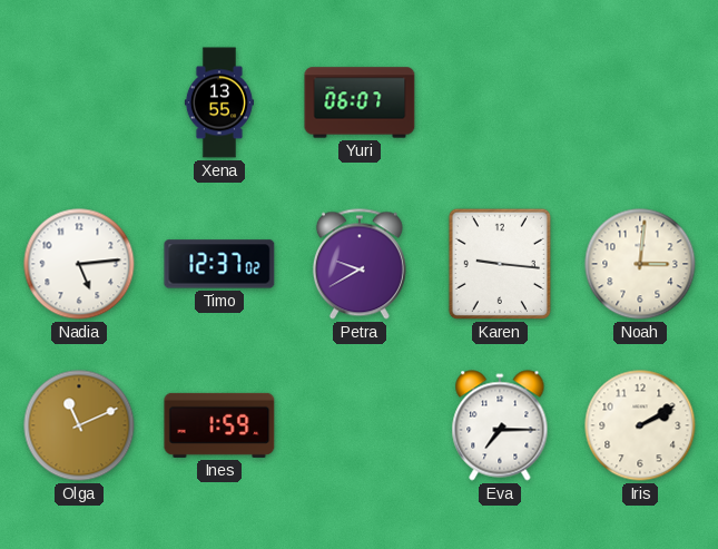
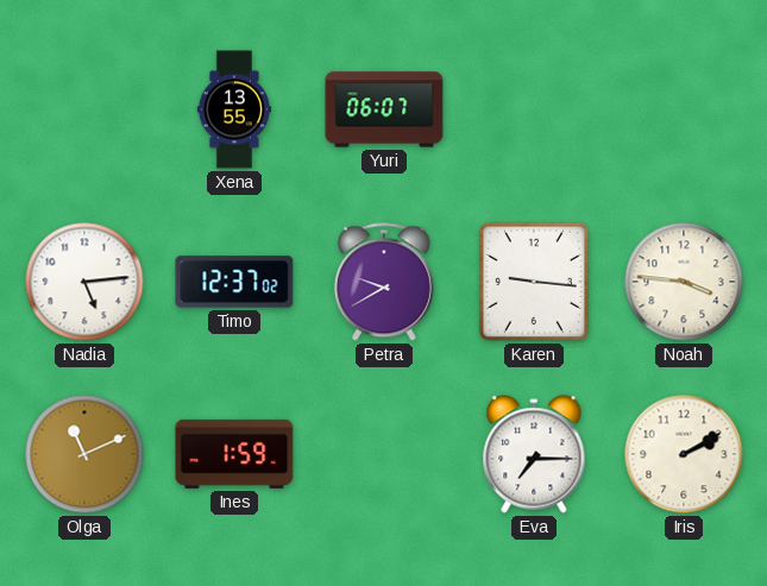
Noah: 3:01 -> 3:46 (684, 282)
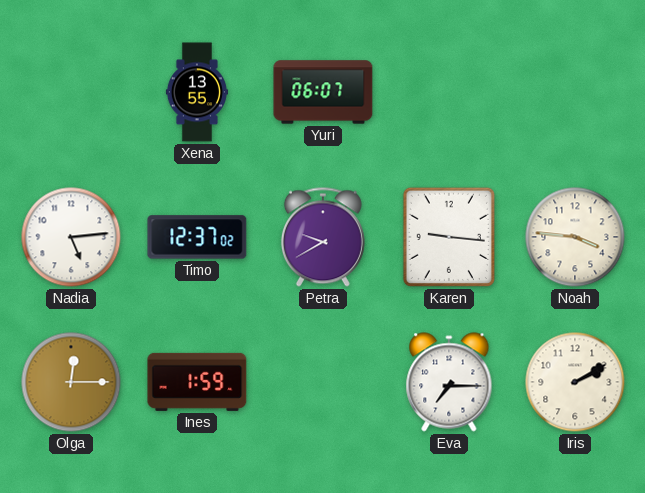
Olga: 11:11 -> 12:15 (71, 382)
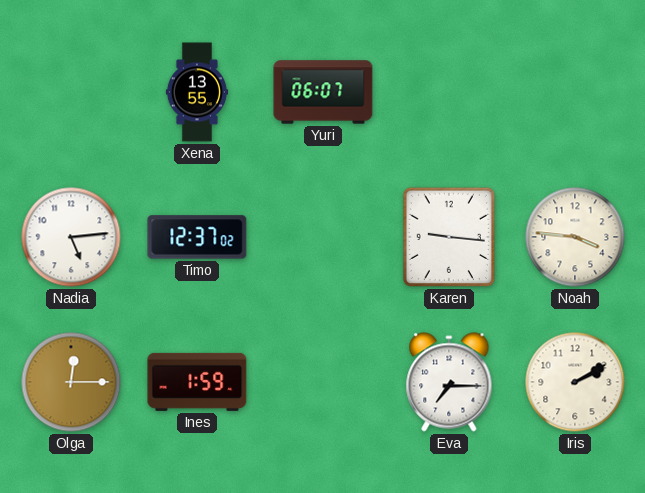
Petra: 9:40 -> none (323, 237)
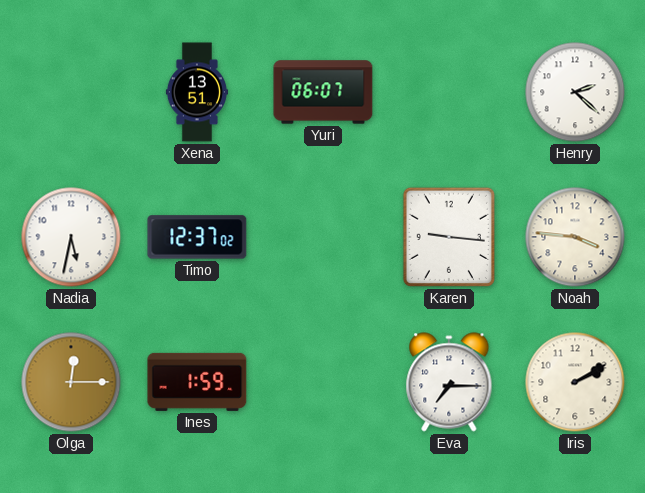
Xena: 13:55 -> 13:51 (197, 92)
Henry: none -> 2:22 (575, 92)
Nadia: 5:14 -> 5:32 (71, 237)
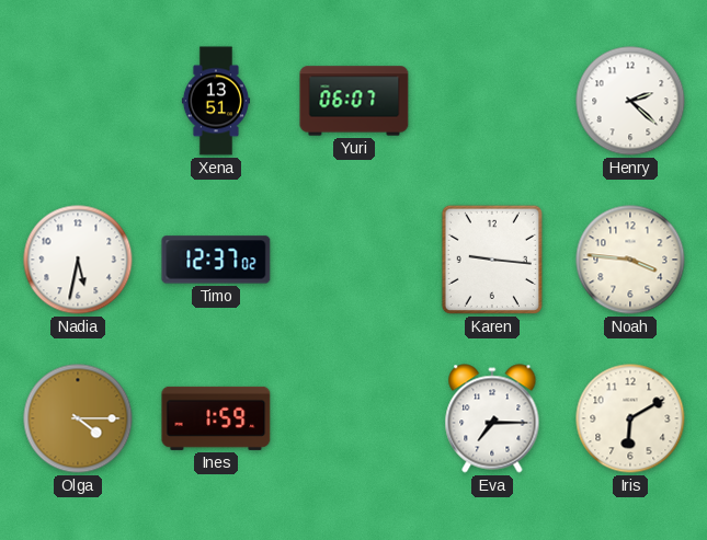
Olga: 12:15 -> 4:15 (78, 418)
Iris: 2:10 -> 6:10 (630, 418)
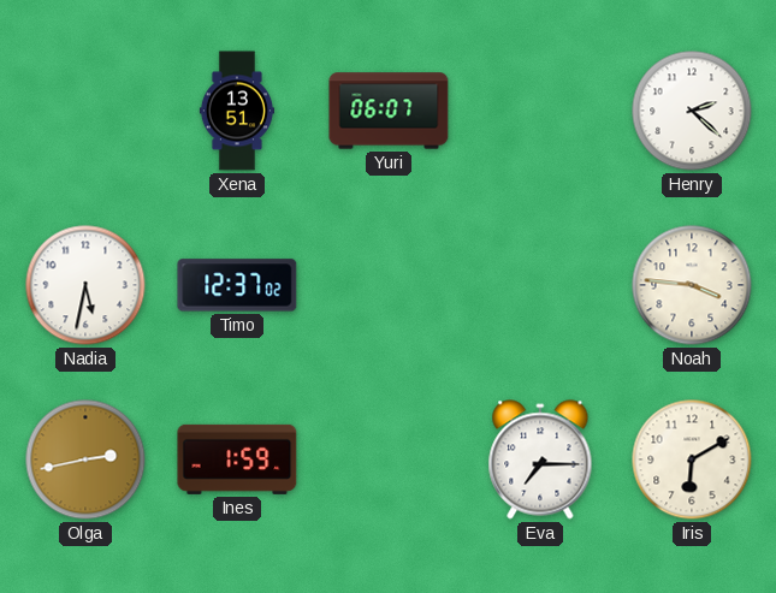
Karen: 9:16 -> none (492, 260)
Olga: 4:15 -> 2:43 (85, 459)
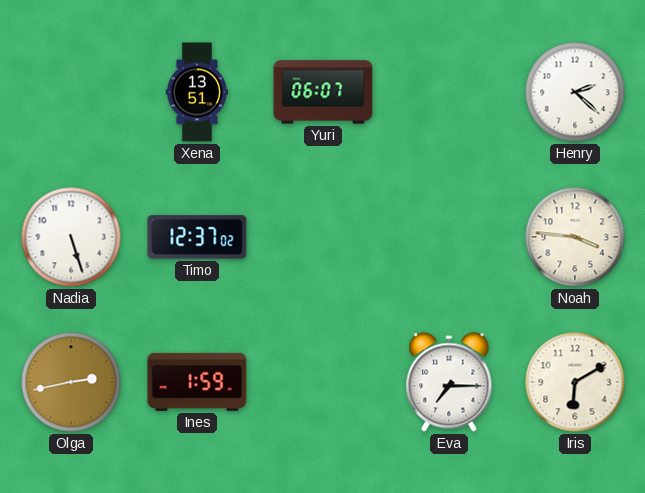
Nadia: 5:32 -> 5:27 (71, 237)
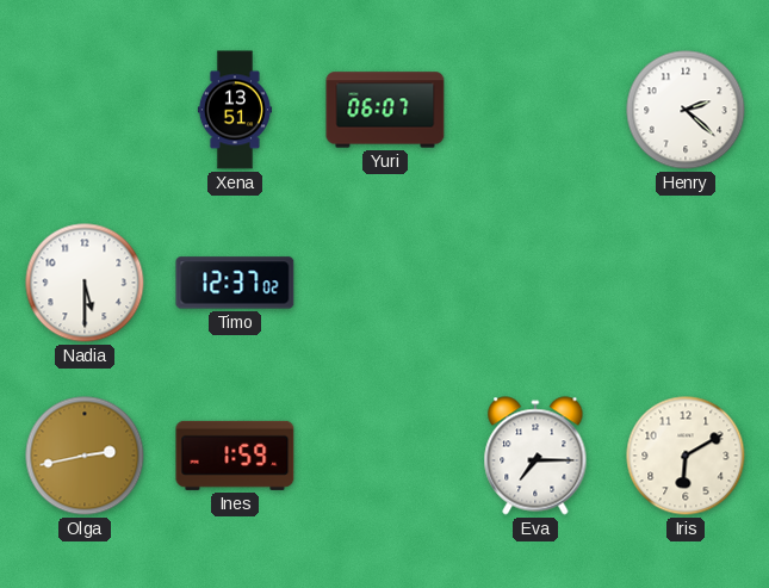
Nadia: 5:27 -> 5:30 (85, 283)
Noah: 3:46 -> none (575, 237)
